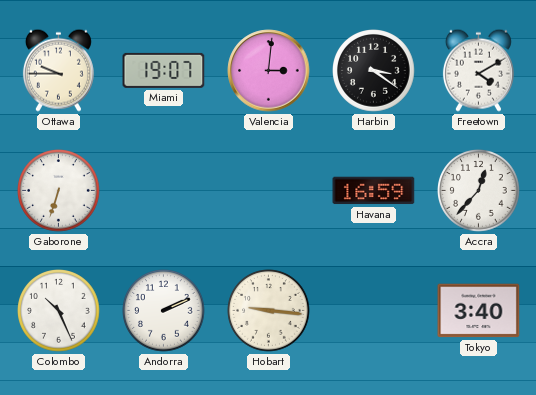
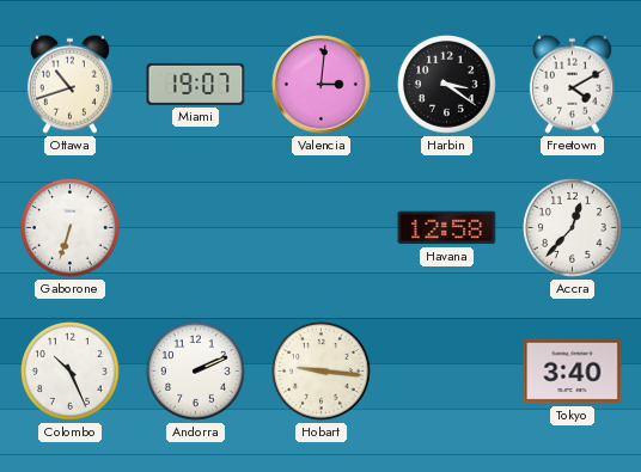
Ottawa: 9:45 -> 10:42 (69, 84)
Havana: 16:59 -> 12:58 (447, 228)
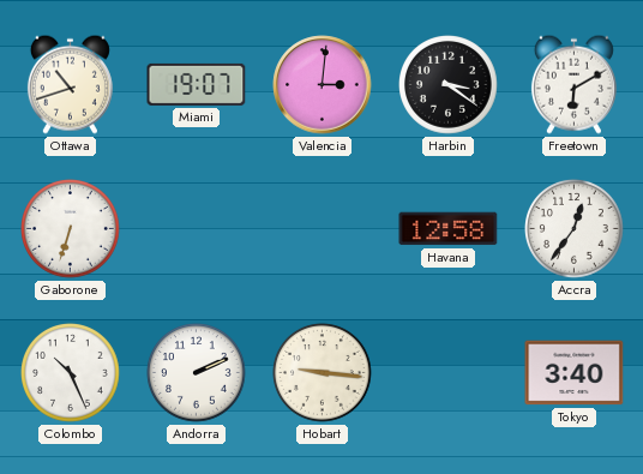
Freetown: 4:10 -> 6:10 (573, 84)
Accra: 12:37 -> 12:36 (575, 229)
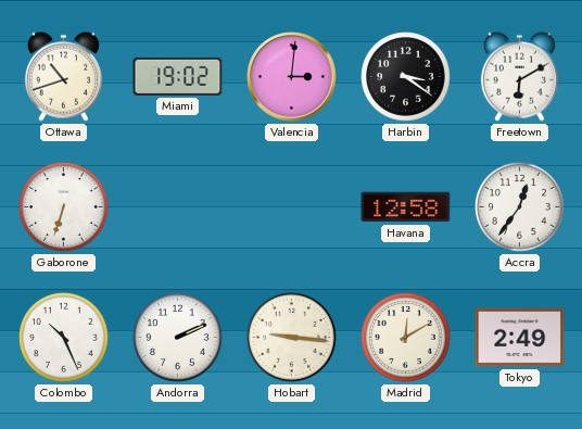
Miami: 19:07 -> 19:02 (178, 76)
Madrid: none -> 12:10 (406, 338)
Tokyo: 3:40 -> 2:49 (520, 338)
